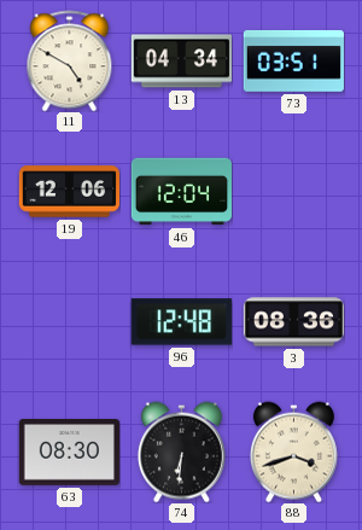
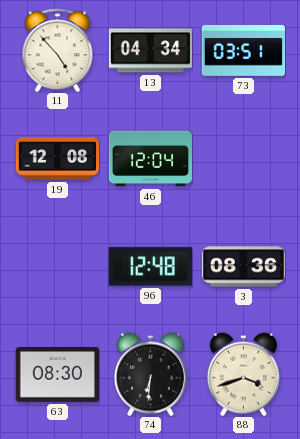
11: 4:50 -> 4:53 (58, 50)
19: 12:06 -> 12:08 (57, 159)
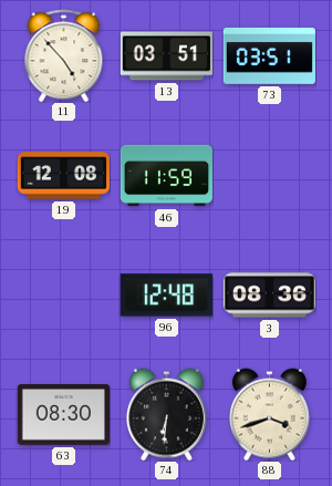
13: 04:34 -> 03:51 (166, 56)
46: 12:04 -> 11:59 (166, 176)
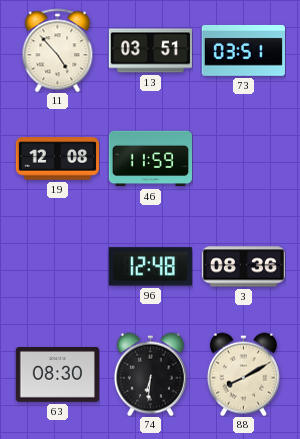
88: 3:42 -> 8:10 (243, 374)
